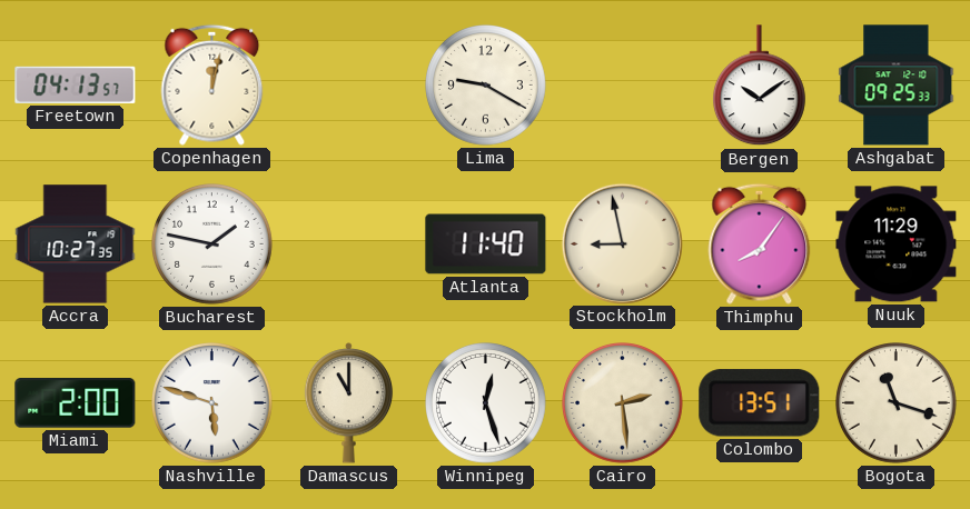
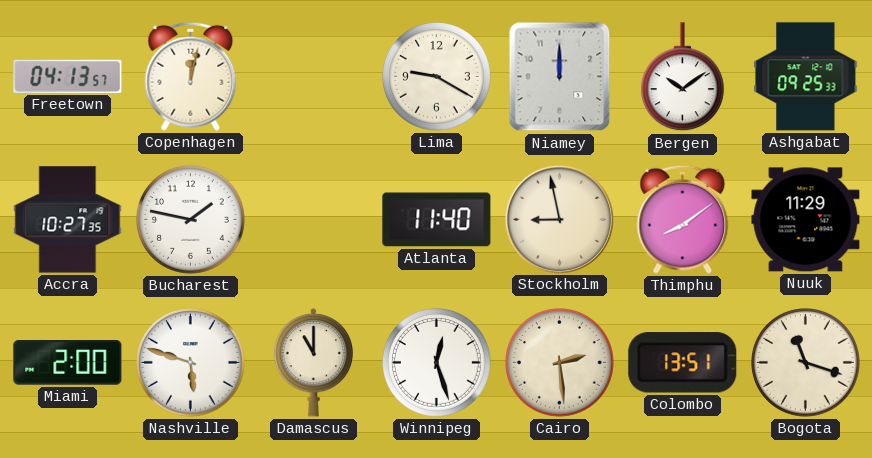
Niamey: none -> 12:00 (560, 77)
Thimphu: 8:06 -> 8:09 (683, 219)
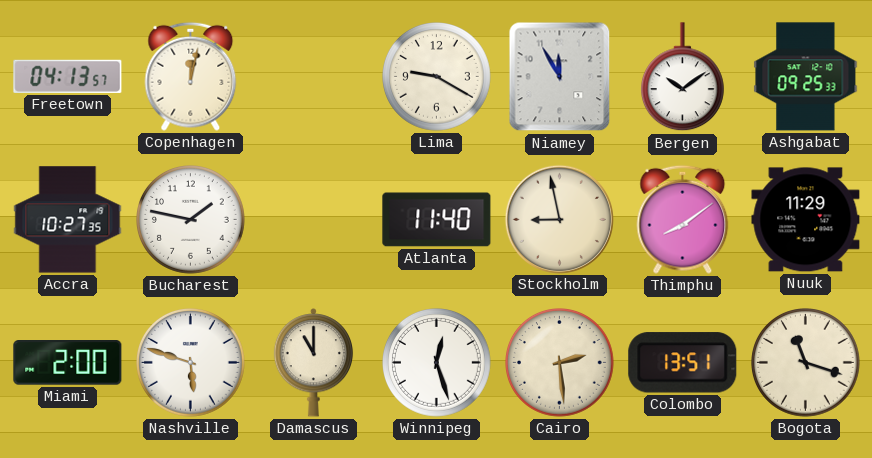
Niamey: 12:00 -> 11:55 (560, 77)
